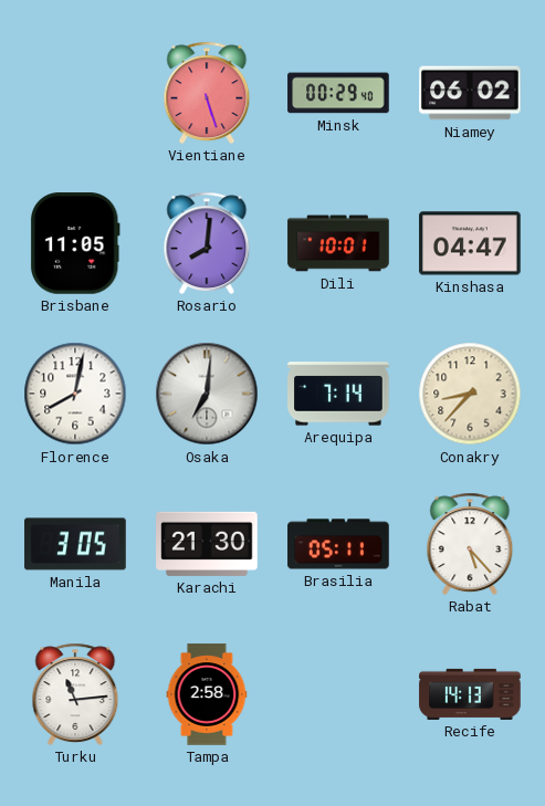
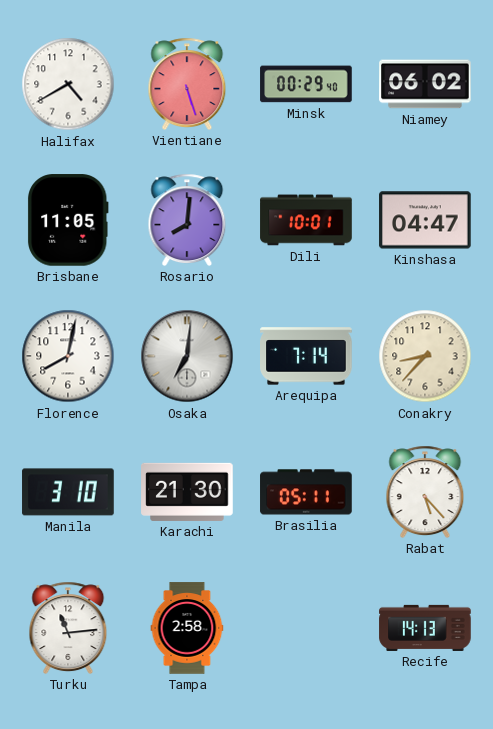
Halifax: none -> 4:40 (68, 84)
Manila: 3:05 -> 3:10 (68, 492)
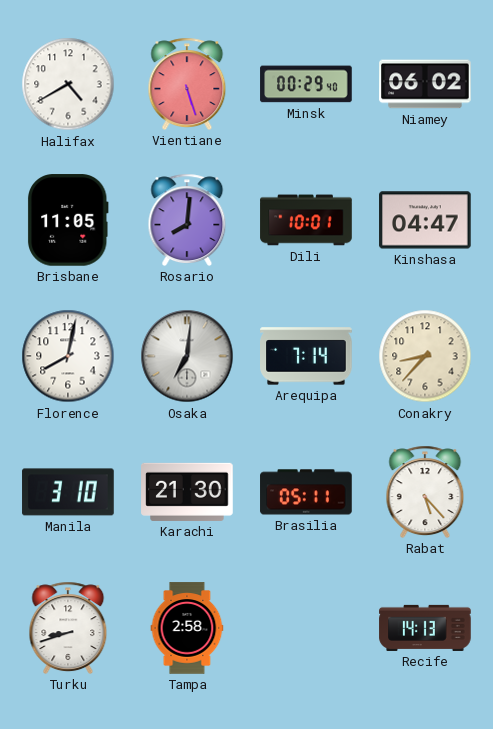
Turku: 11:14 -> 8:42 (68, 628)
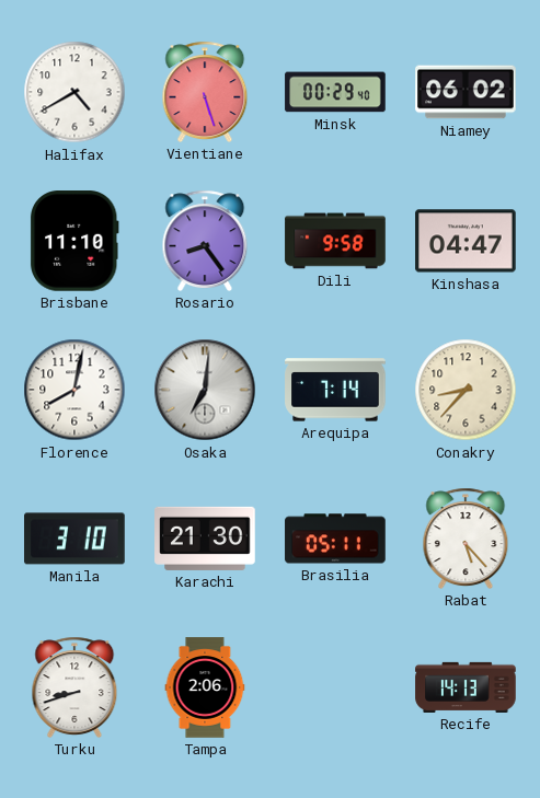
Brisbane: 11:05 -> 11:10 (74, 241)
Rosario: 8:01 -> 8:24 (205, 241)
Dili: 10:01 -> 9:58 (335, 241)
Tampa: 2:58 -> 2:06 (205, 687)
